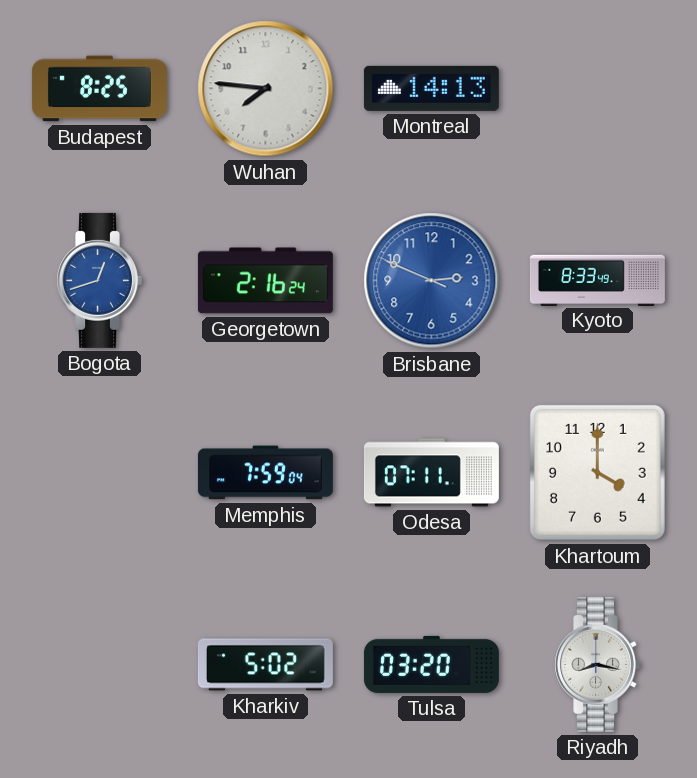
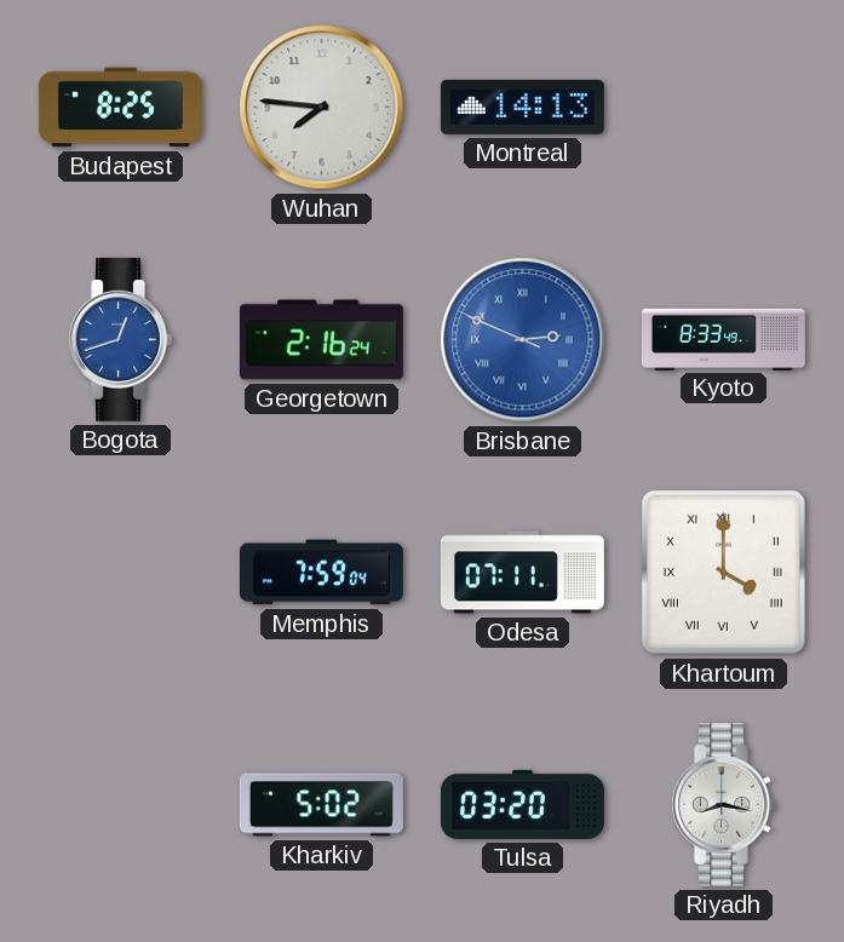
Brisbane numerals: Arabic -> Roman (523, 340)
Khartoum numerals: Arabic -> Roman (723, 571)
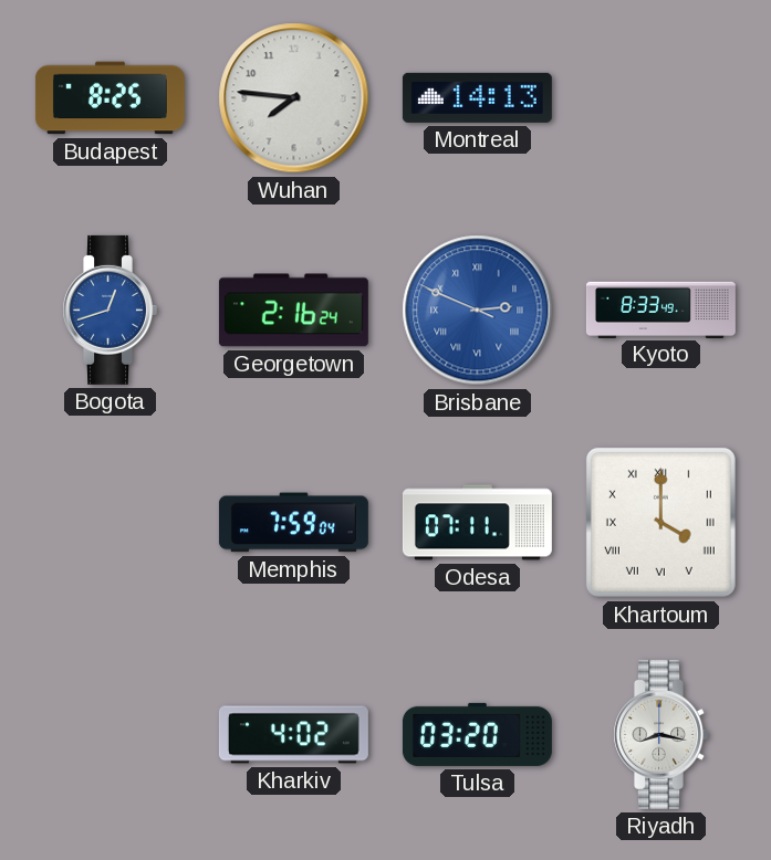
Kharkiv: 5:02 -> 4:02 (293, 735)
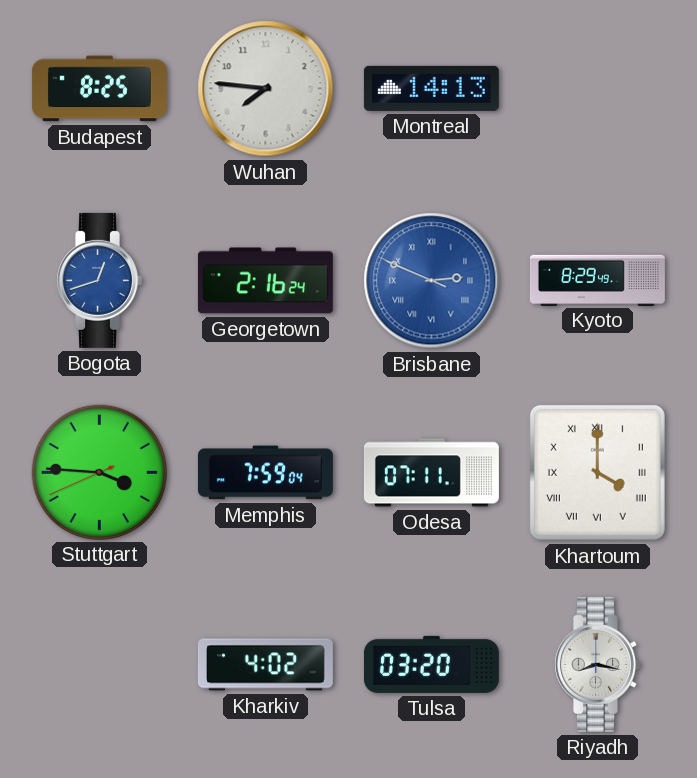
Kyoto: 8:33 -> 8:29 (597, 280)
Stuttgart: none -> 3:45 (99, 472)
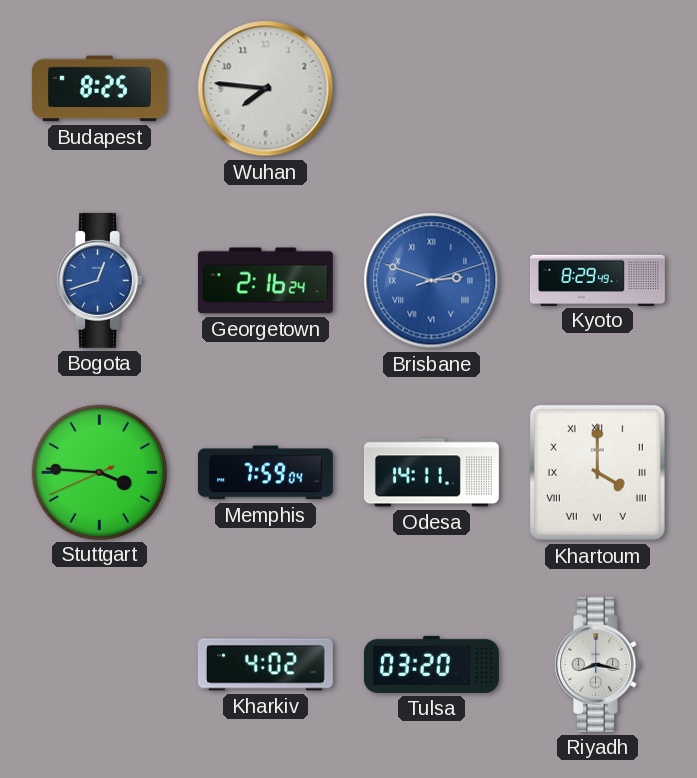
Montreal: 14:13 -> none (431, 88)
Brisbane: 2:48:49 -> 2:48:12 (432, 281)
Odesa: 07:11 -> 14:11 (431, 473)
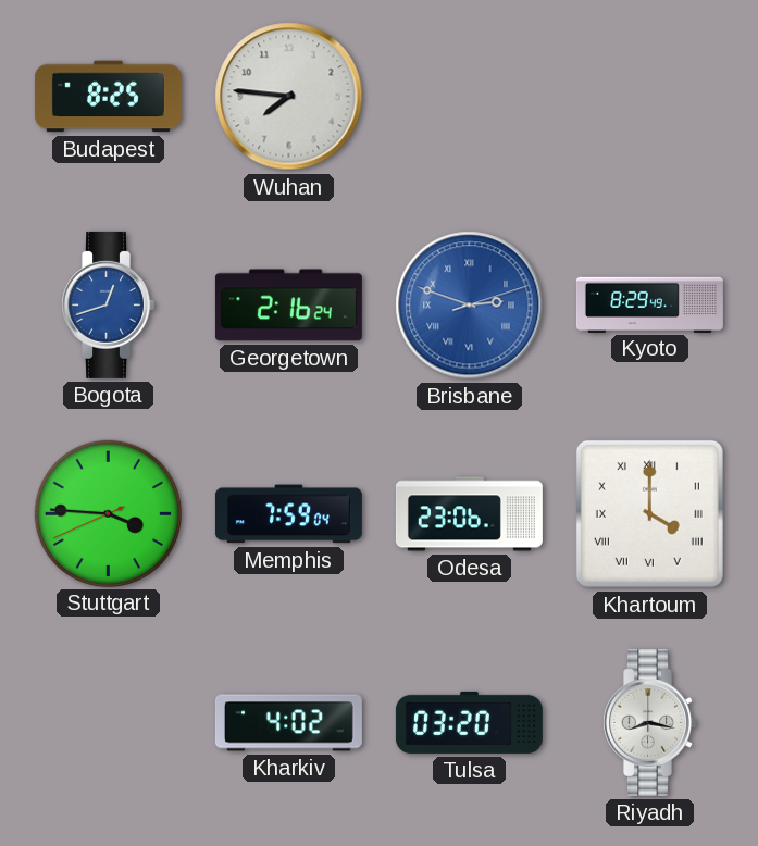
Odesa: 14:11 -> 23:06 (469, 514)
